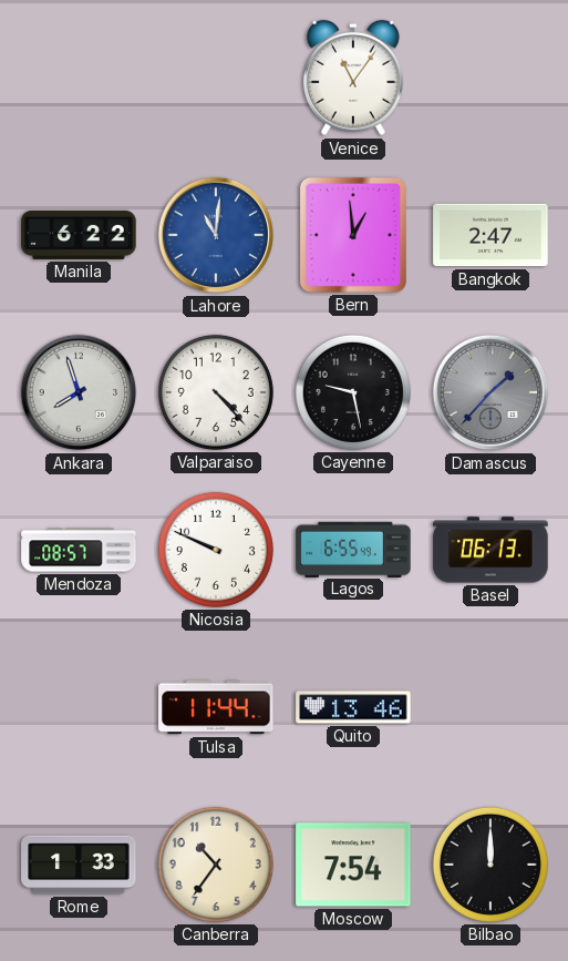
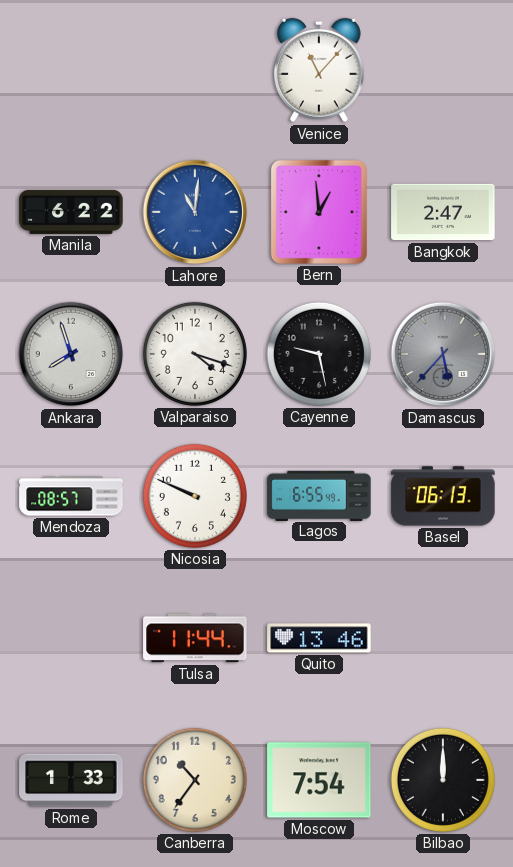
Venice: 11:06 -> 11:07 (320, 70)
Valparaiso: 4:23 -> 4:18 (195, 354)
Damascus: 1:37 -> 5:37 (443, 354)
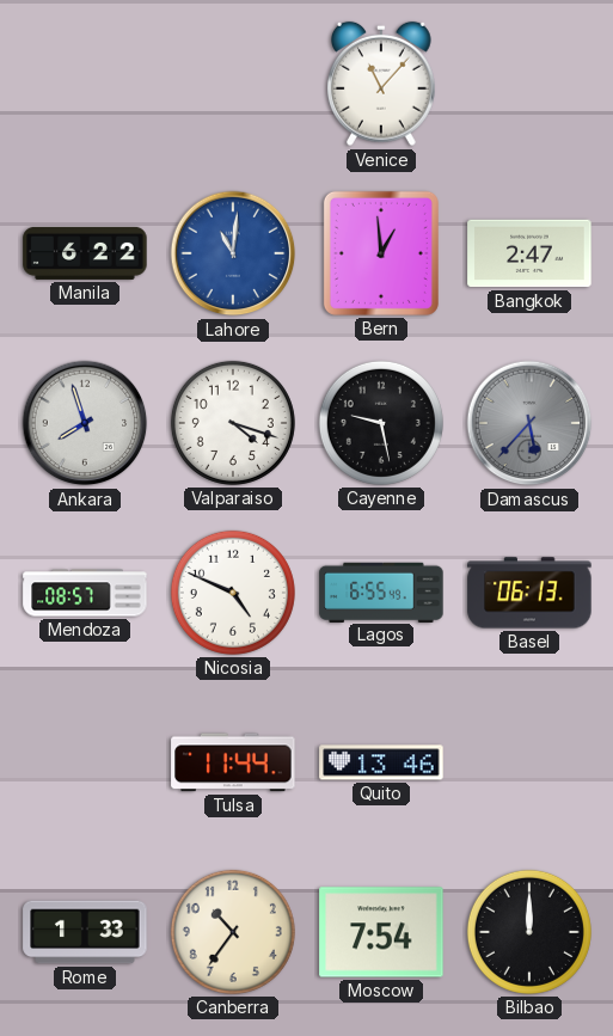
Nicosia: 9:49 -> 4:49 (233, 593)
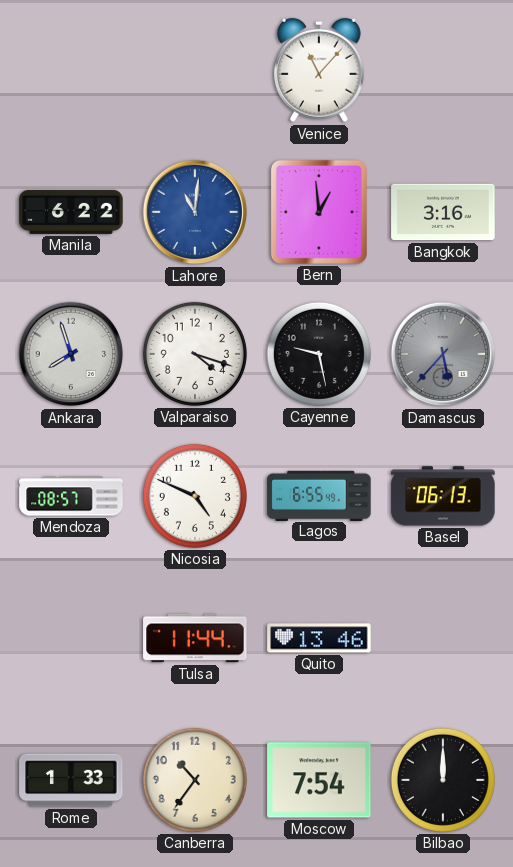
Bangkok: 2:47 -> 3:16 (443, 212)
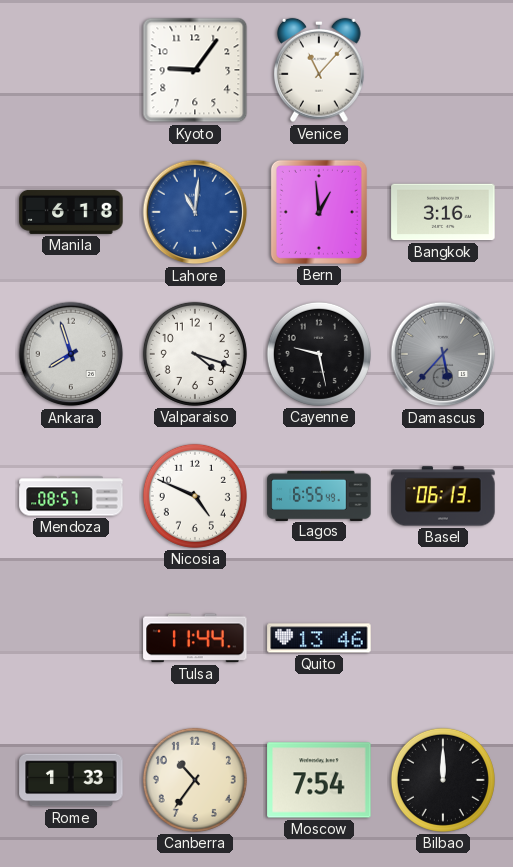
Kyoto: none -> 9:06 (195, 70)
Manila: 6:22 -> 6:18 (71, 212)
